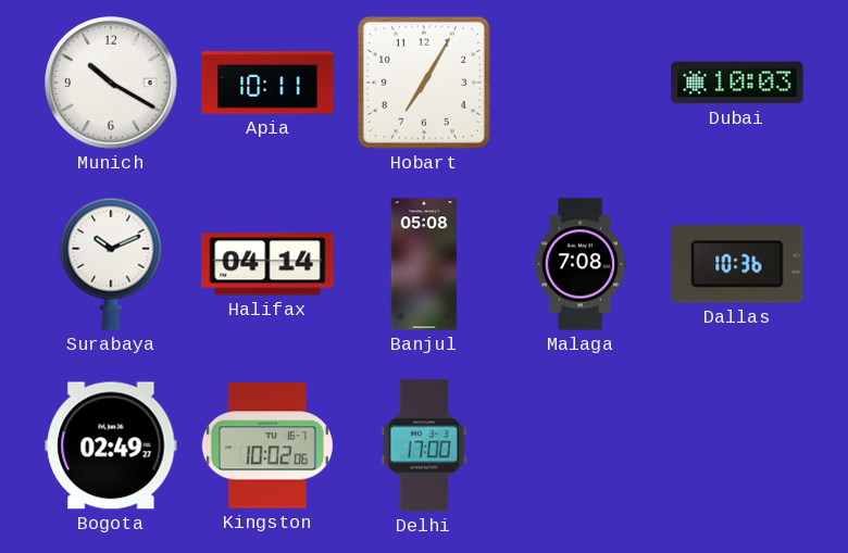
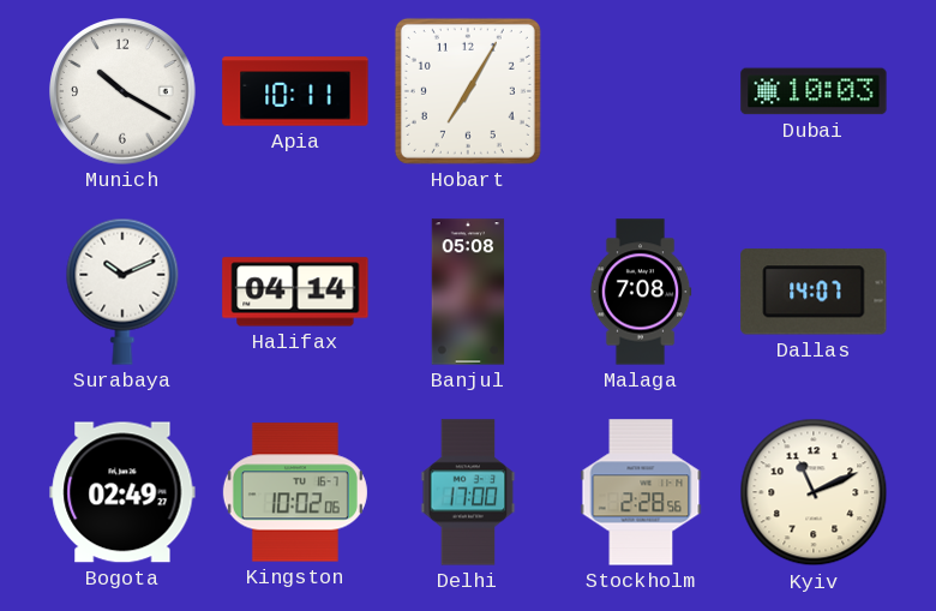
Dallas: 10:36 -> 14:07 (814, 292)
Stockholm: none -> 2:28 (641, 492)
Kyiv: none -> 11:11 (814, 492)
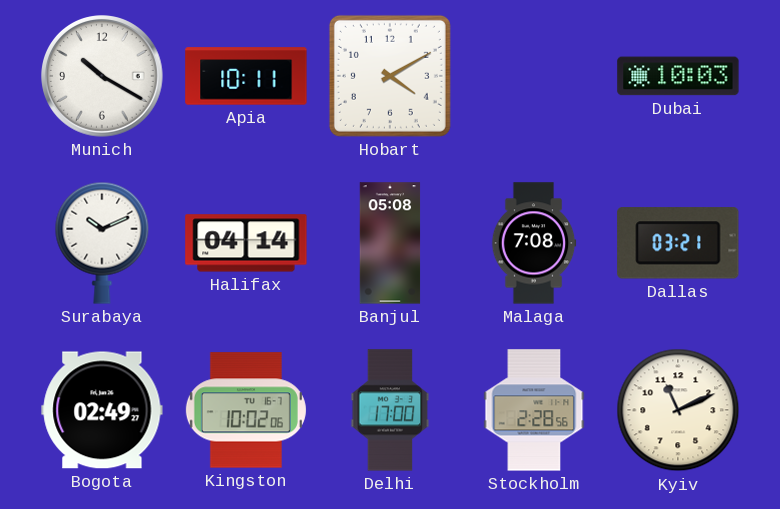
Hobart: 7:05 -> 4:10 (390, 76)
Dallas: 14:07 -> 03:21 (678, 243)
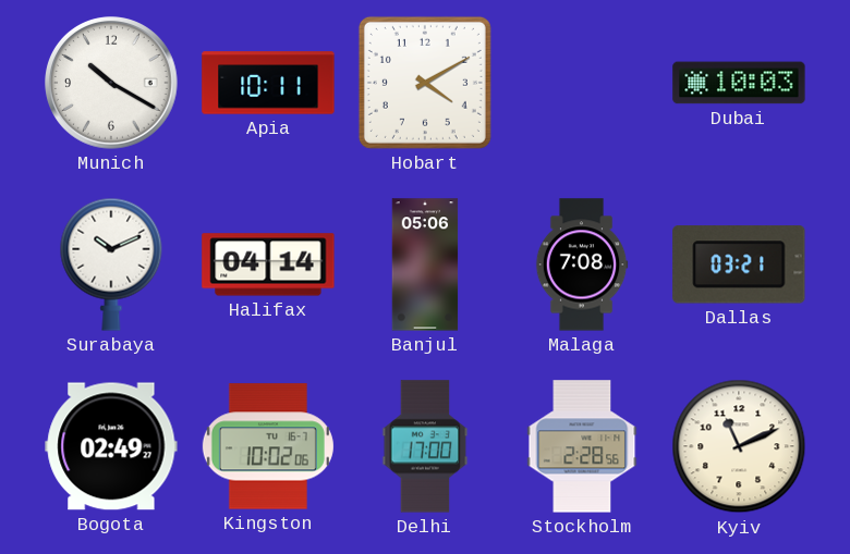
Banjul: 05:08 -> 05:06 (425, 264)
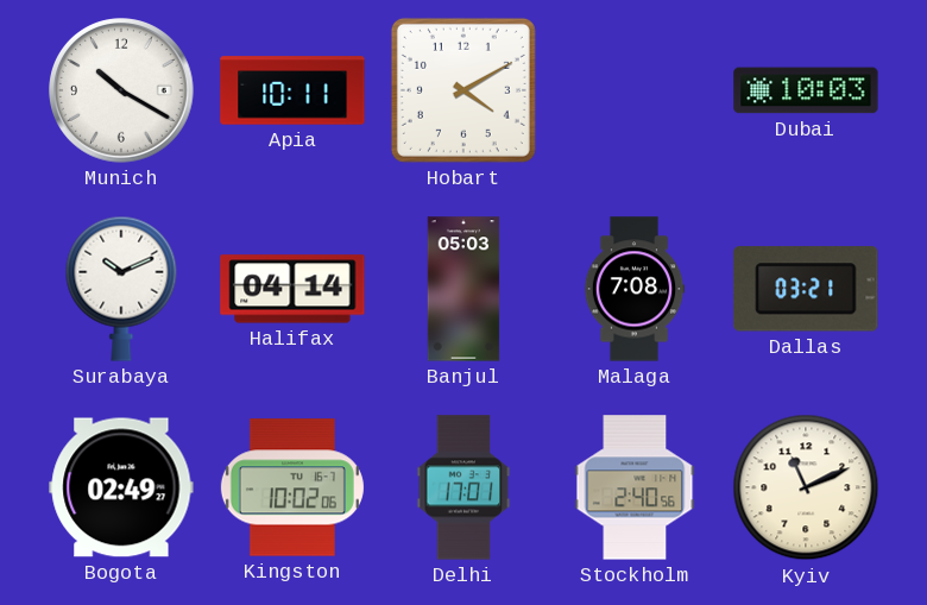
Banjul: 05:06 -> 05:03 (463, 289)
Delhi: 17:00 -> 17:01 (463, 487)
Stockholm: 2:28 -> 2:40 (635, 487)
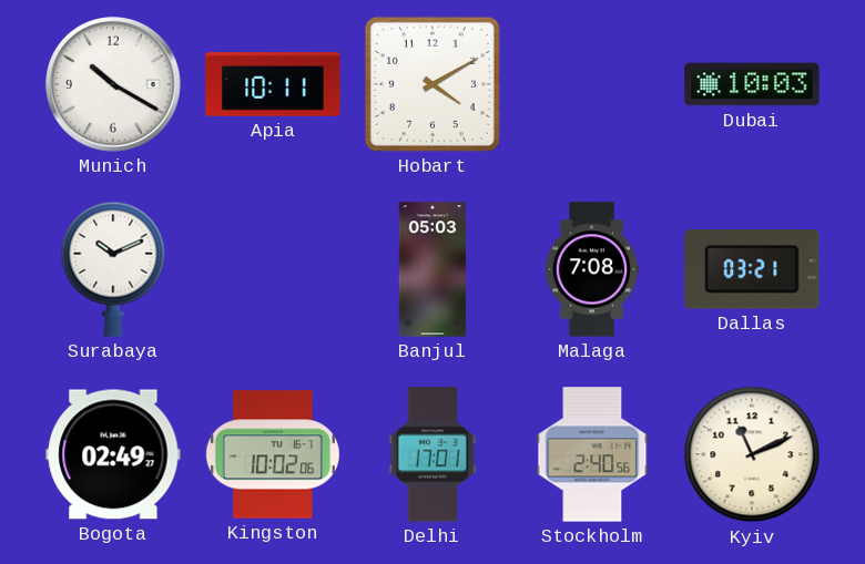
Halifax: 04:14 -> none (292, 289)
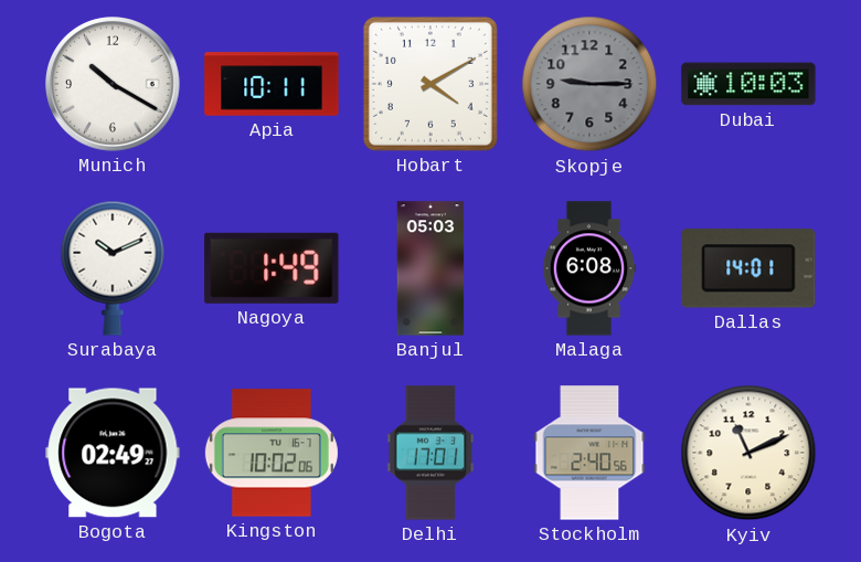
Skopje: none -> 9:15 (589, 84)
Nagoya: none -> 1:49 (272, 268)
Malaga: 7:08 -> 6:08 (589, 268)
Dallas: 03:21 -> 14:01 (748, 268)
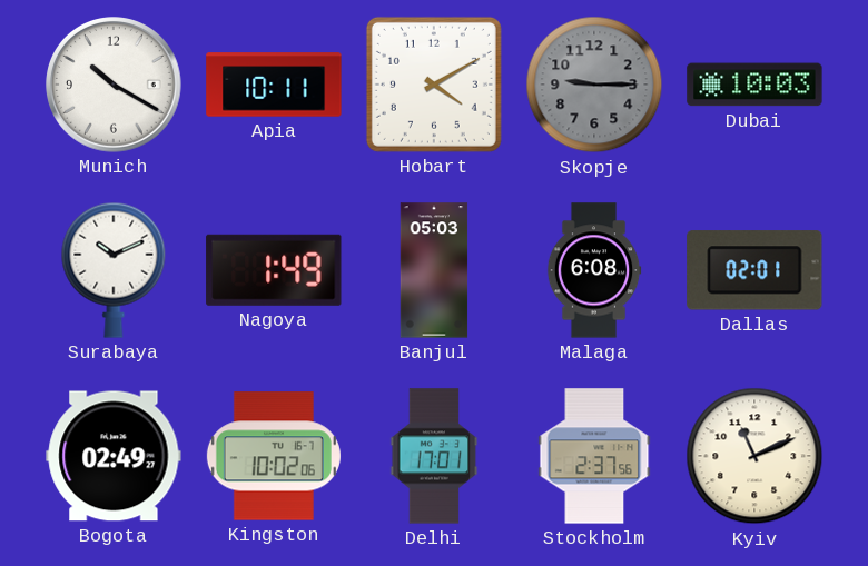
Dallas: 14:01 -> 02:01 (754, 270)
Stockholm: 2:40 -> 2:37 (594, 456)
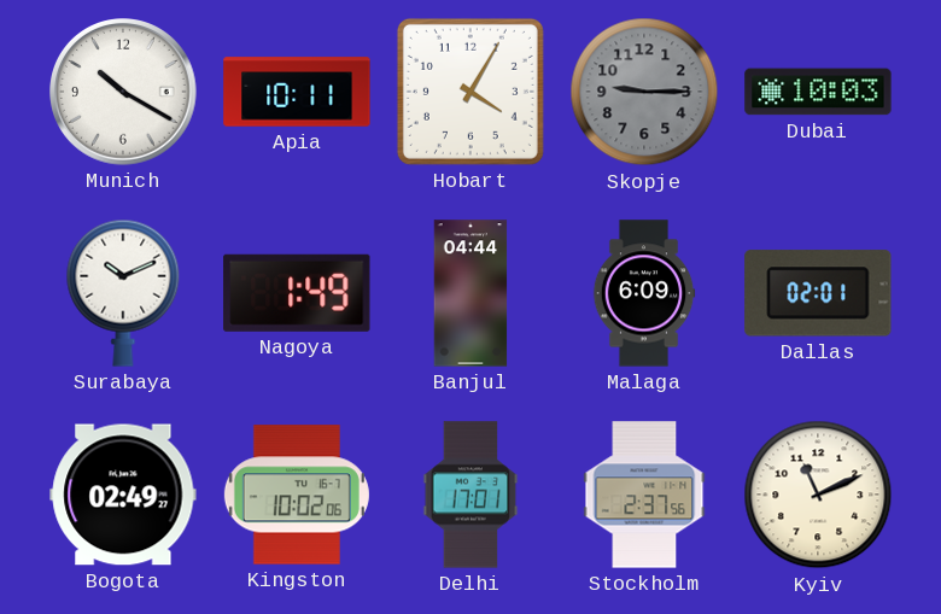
Hobart: 4:10 -> 4:05 (470, 92)
Banjul: 05:03 -> 04:44 (470, 293)
Malaga: 6:08 -> 6:09 (644, 293)
